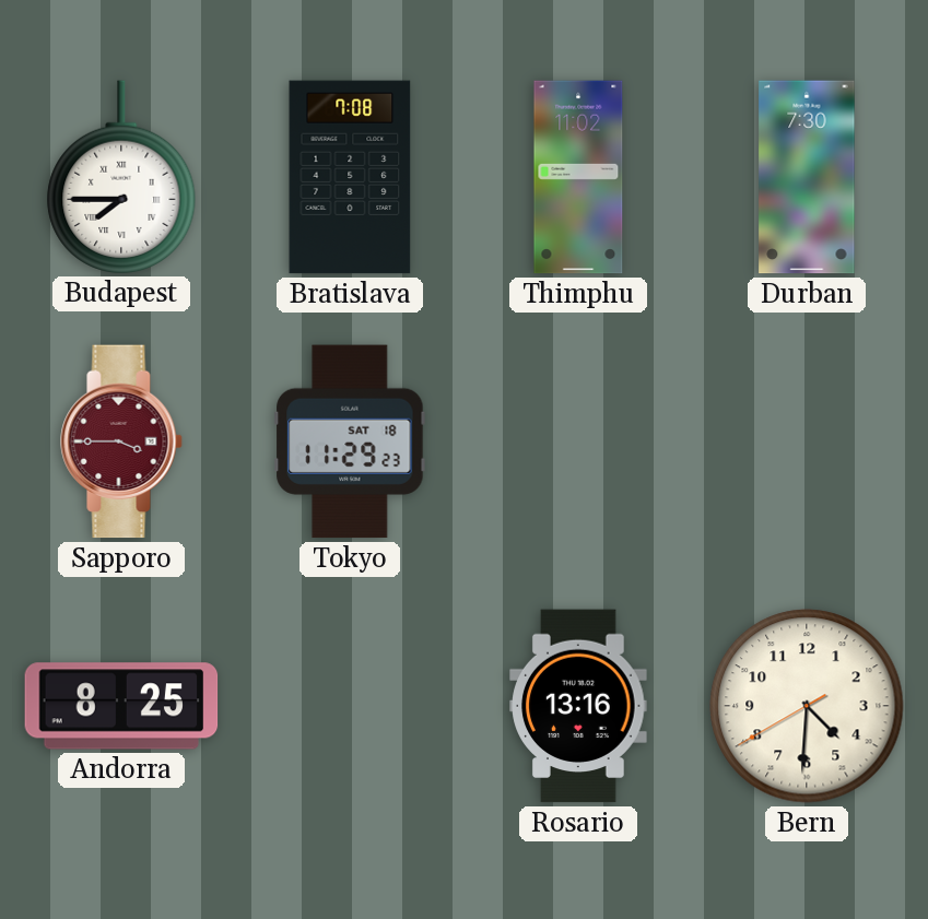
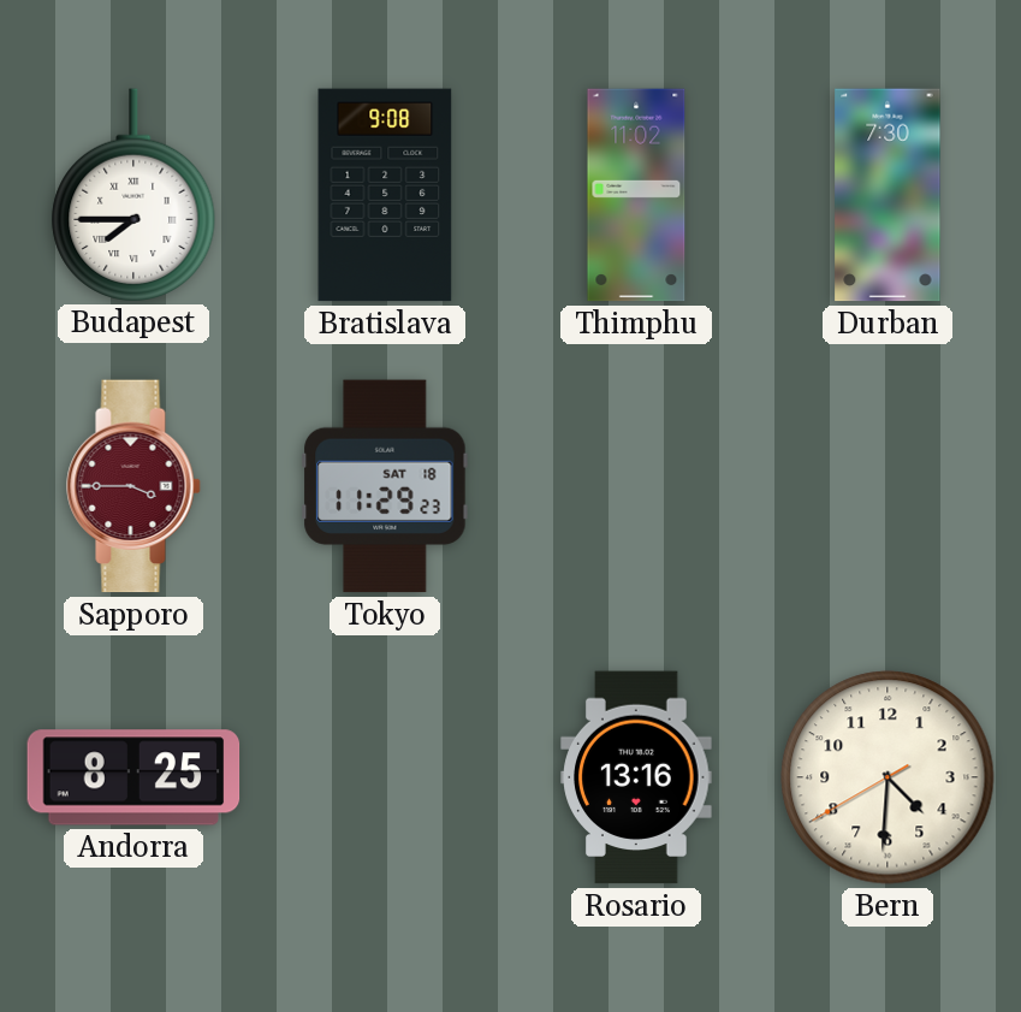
Bratislava: 7:08 -> 9:08 (385, 195)
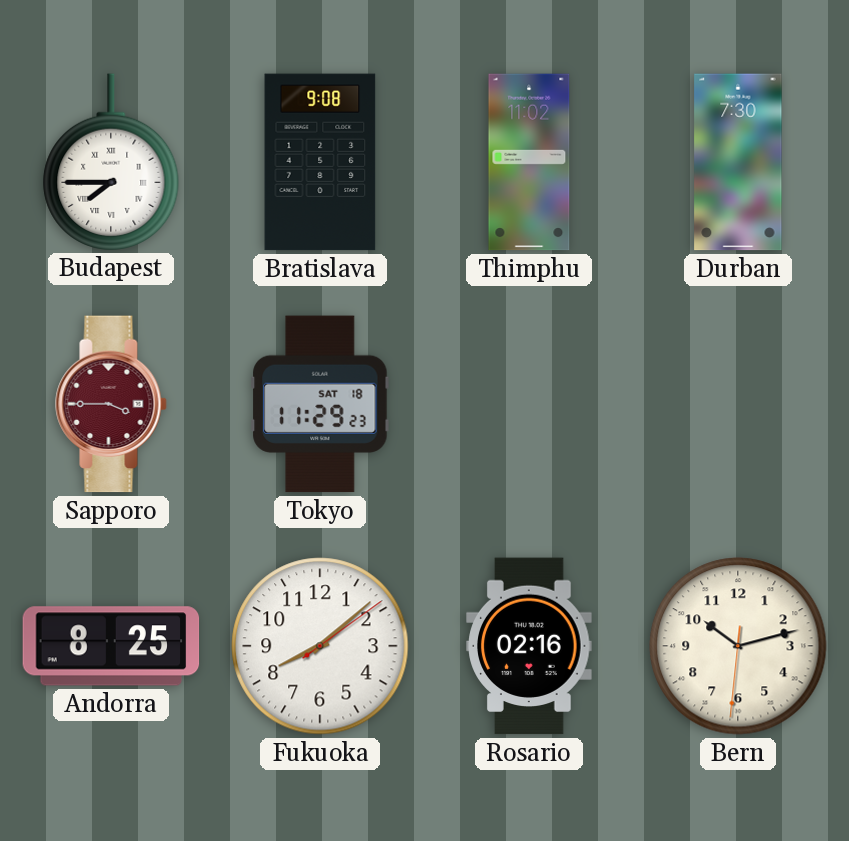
Fukuoka: none -> 8:08 (320, 646)
Rosario: 13:16 -> 02:16 (529, 646)
Bern: 4:30 -> 10:12 (738, 646)
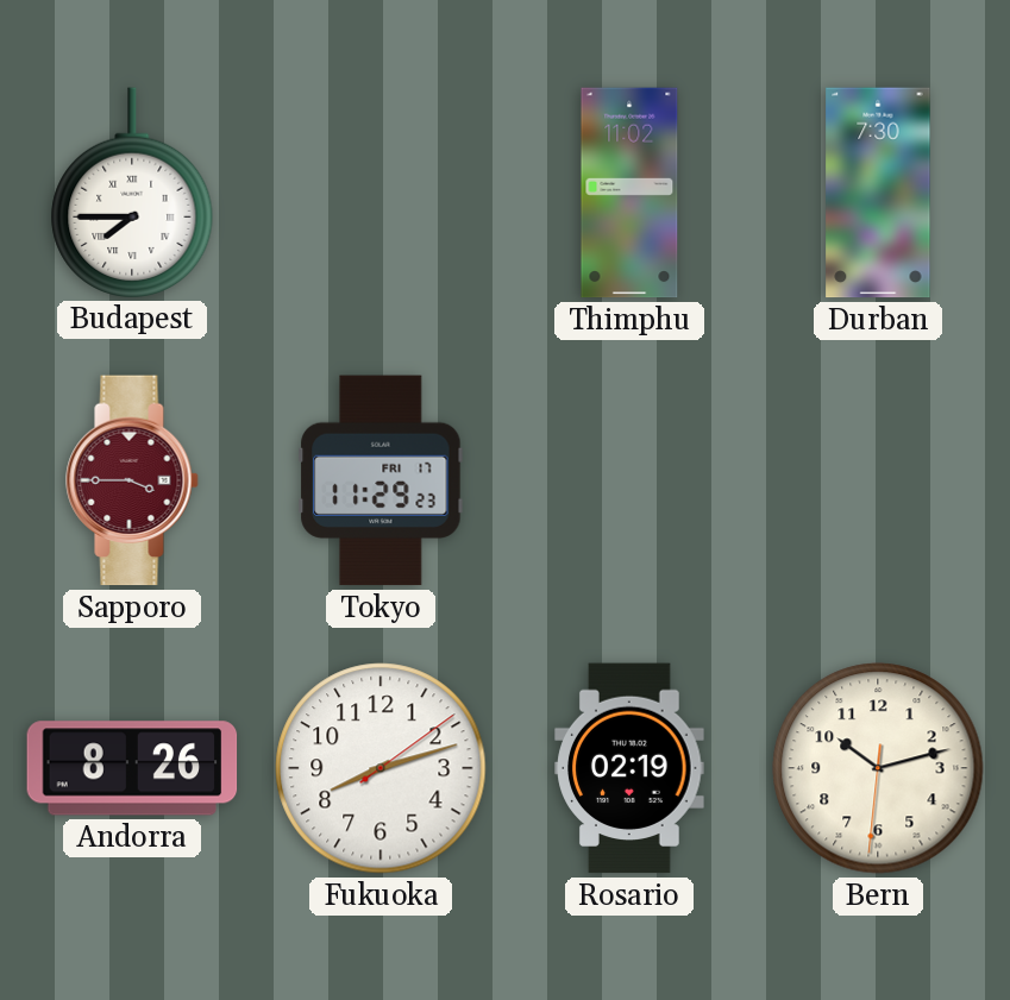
Bratislava: 9:08 -> none (320, 162)
Tokyo date: SAT 18 -> FRI 17 (381, 480)
Andorra: 8:25 -> 8:26 (132, 768)
Fukuoka: 8:08 -> 8:12 (381, 768)
Rosario: 02:16 -> 02:19 (629, 768)
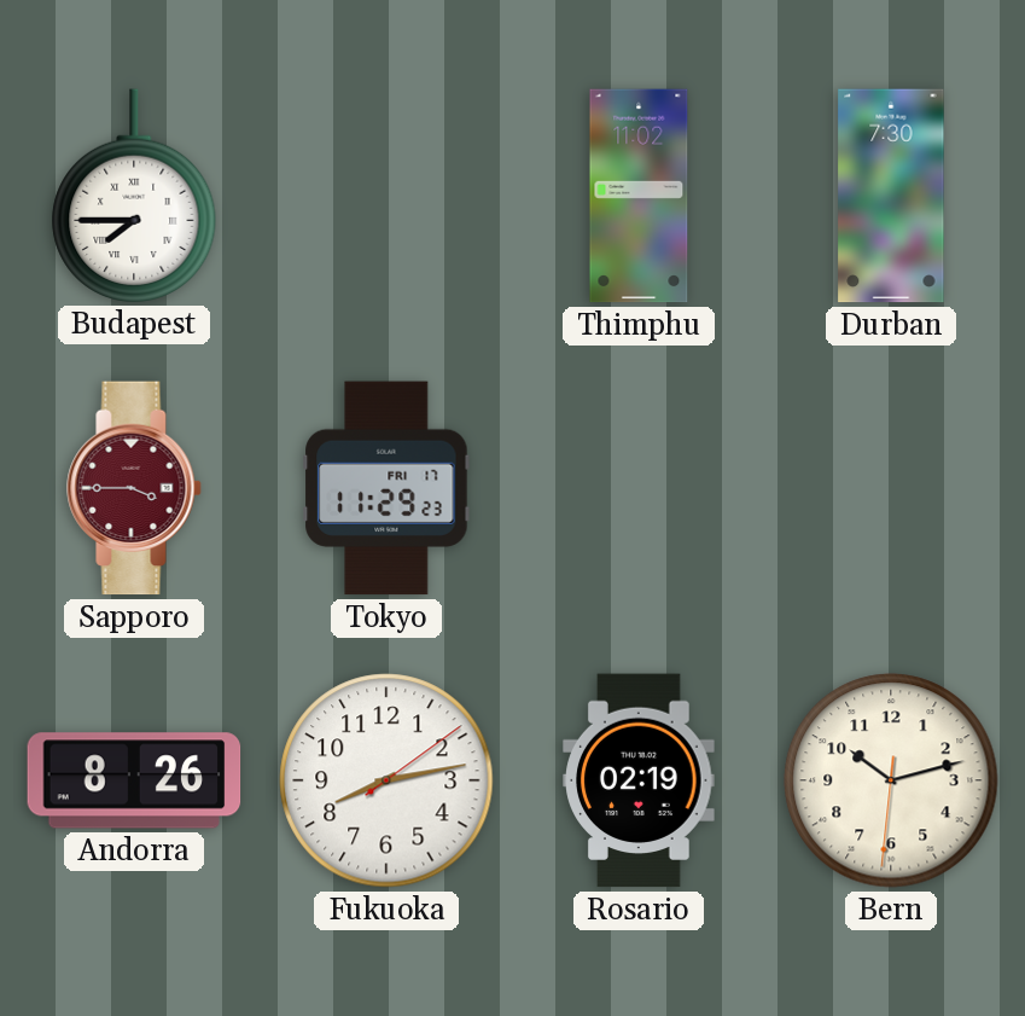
Fukuoka: 8:12 -> 8:13 (386, 780)
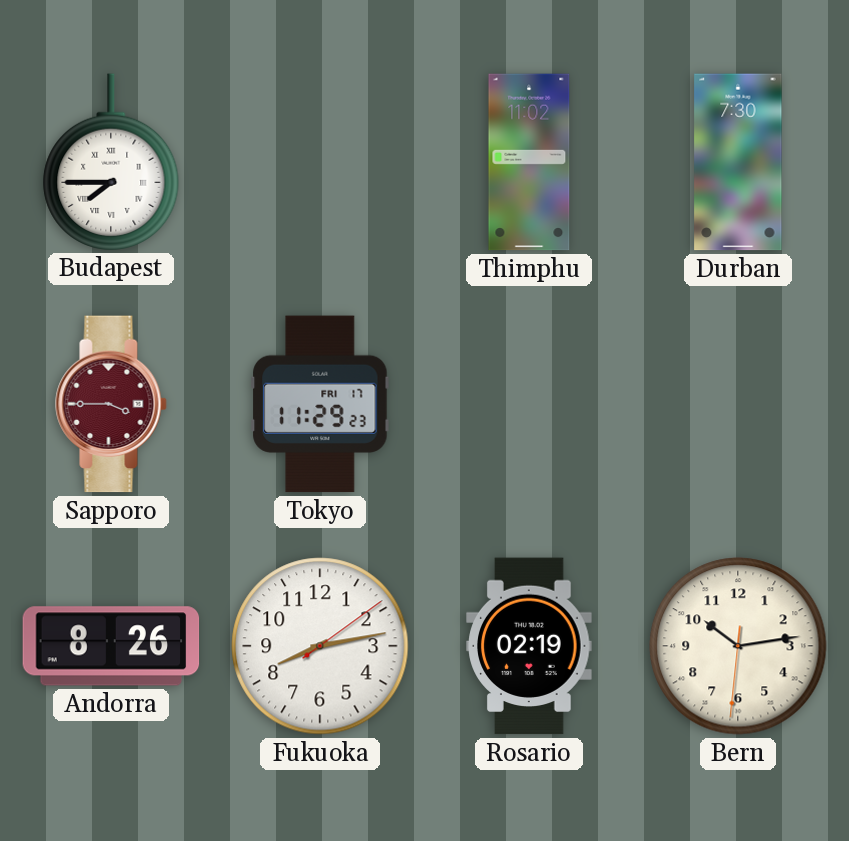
Bern: 10:12 -> 10:13 (738, 646)
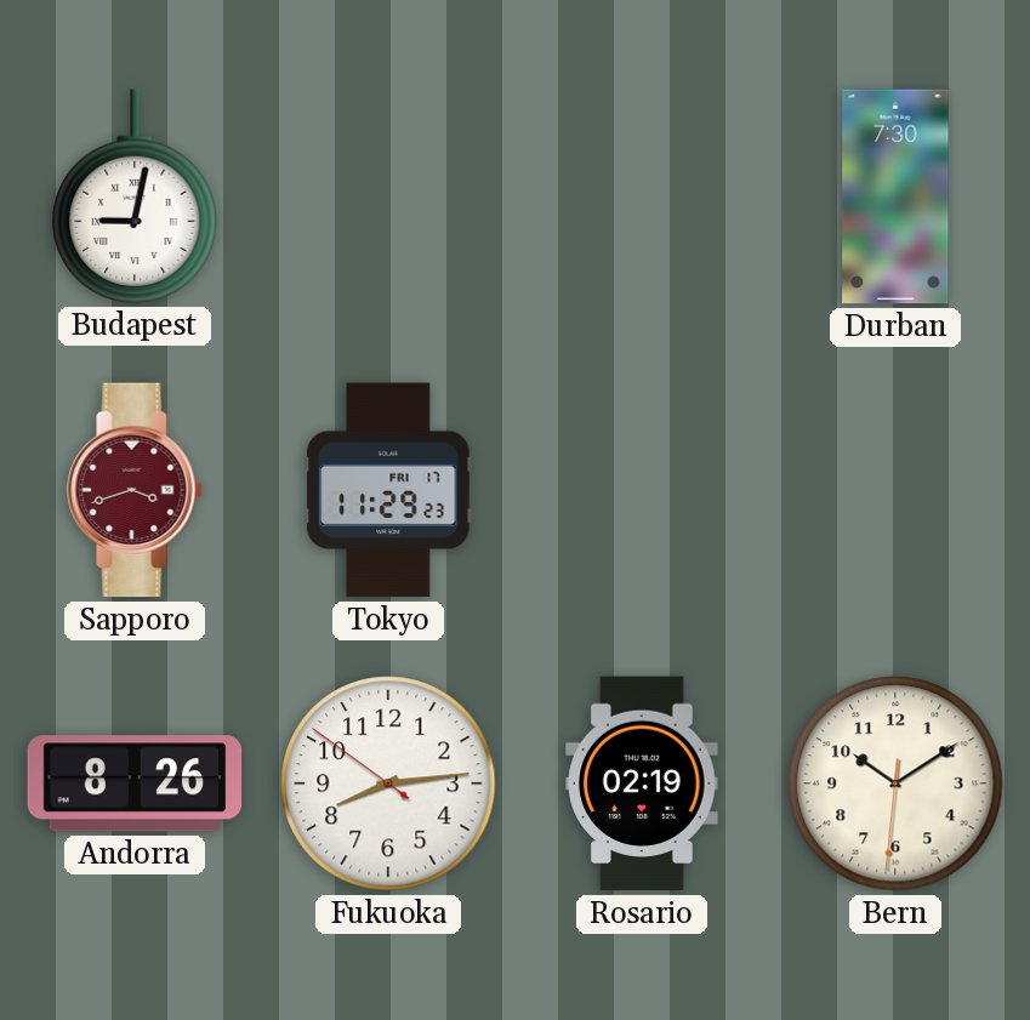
Budapest: 7:45 -> 9:02 (135, 196)
Thimphu: 11:02 -> none (529, 162)
Sapporo: 3:45 -> 3:42 (135, 490)
Fukuoka: 8:13:09 -> 8:13:51 (388, 783)
Bern: 10:13 -> 10:09 (895, 783)
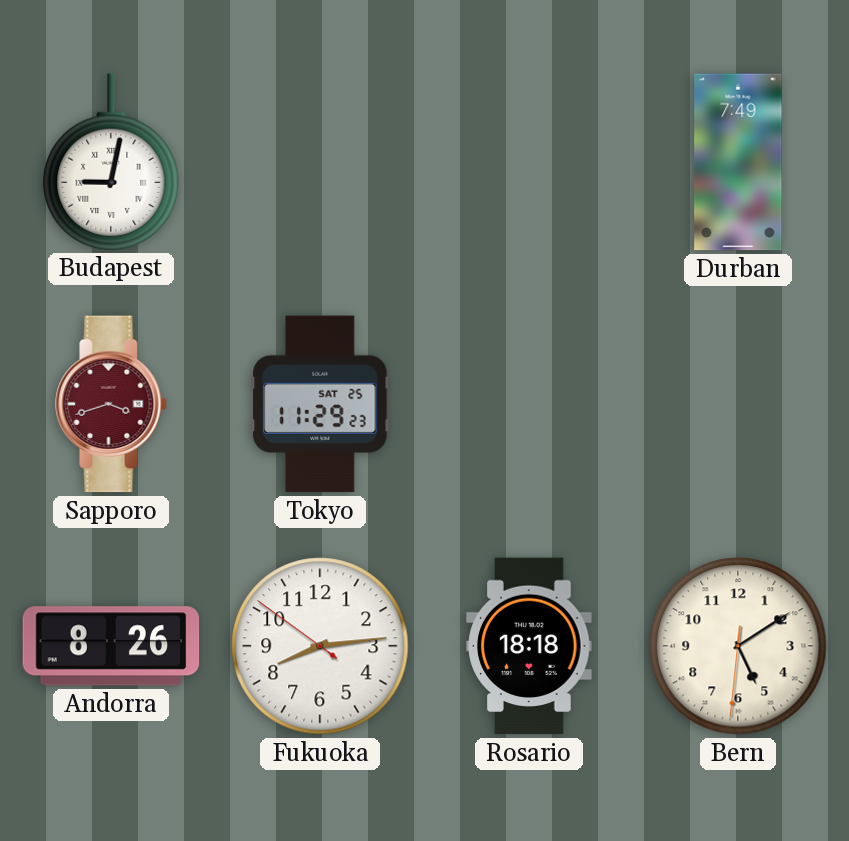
Durban: 7:30 -> 7:49 (738, 162)
Tokyo date: FRI 17 -> SAT 25 (320, 404)
Rosario: 02:19 -> 18:18 (529, 646)
Bern: 10:09 -> 5:09 (738, 646)
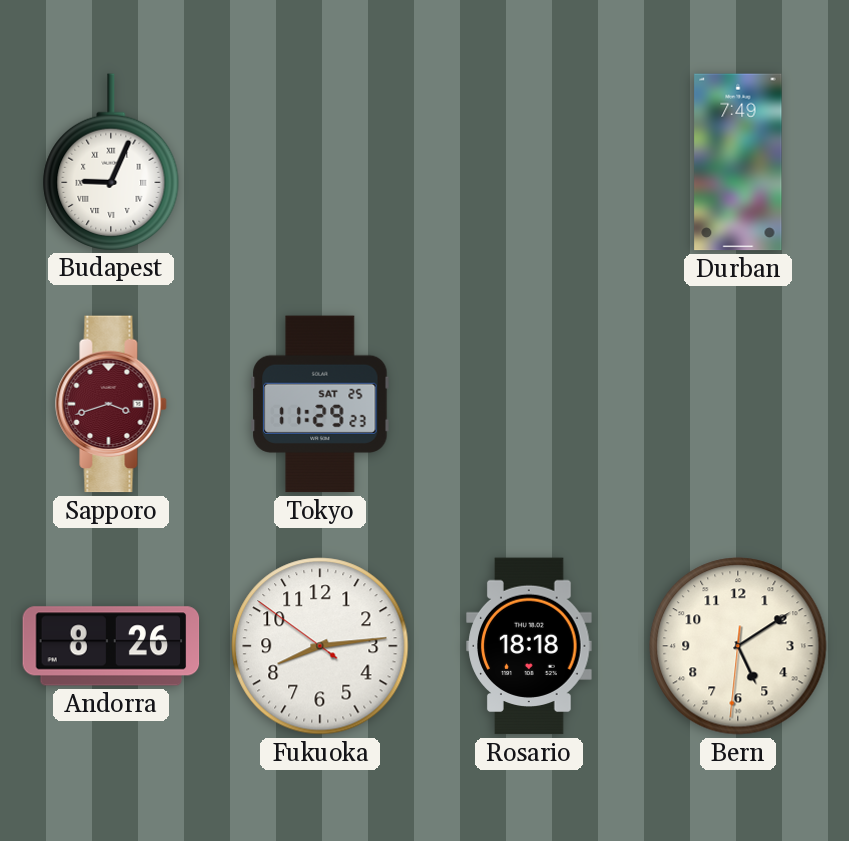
Budapest: 9:02 -> 9:04 (111, 162)
